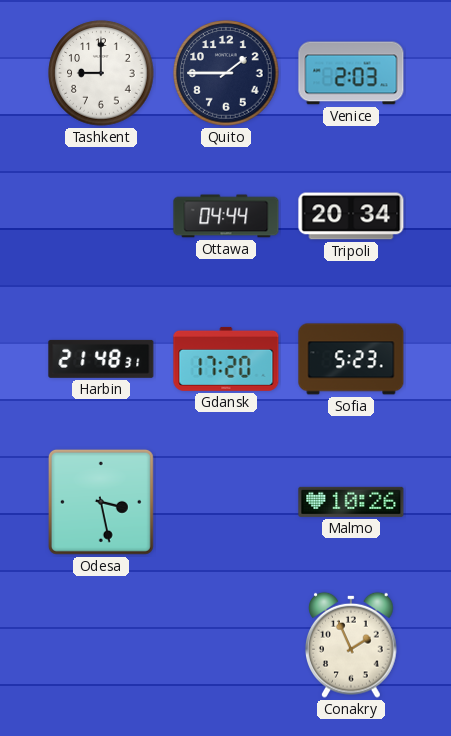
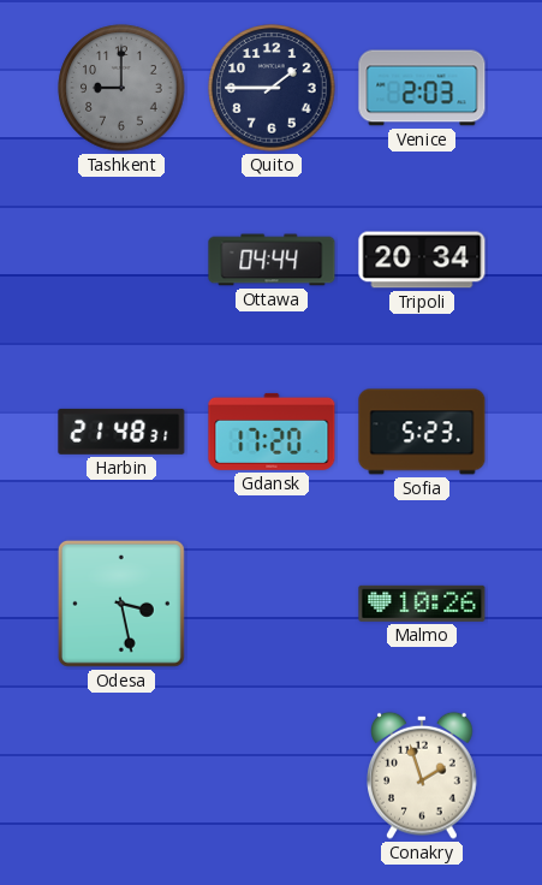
Tashkent dial: white -> grey (121, 88)
Conakry: 1:56 -> 1:57 (423, 776)
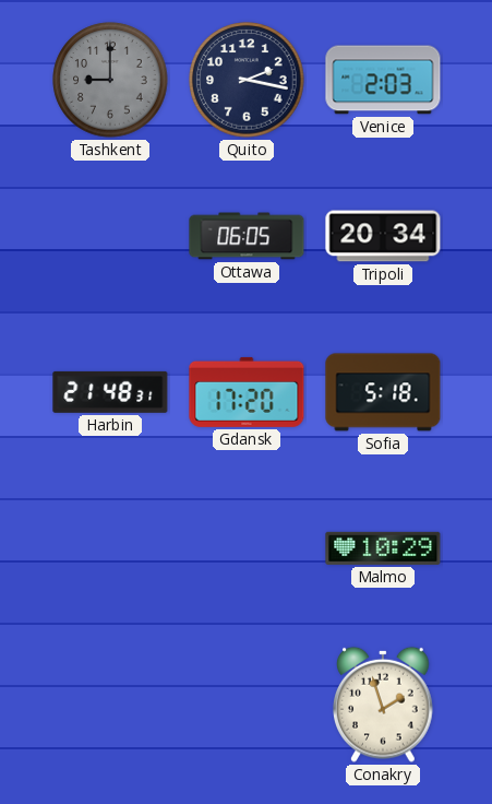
Quito: 1:45 -> 2:17 (247, 80)
Ottawa: 04:44 -> 06:05 (247, 236)
Sofia: 5:23 -> 5:18 (383, 392)
Odesa: 3:28 -> none (121, 604)
Malmo: 10:26 -> 10:29 (383, 548)
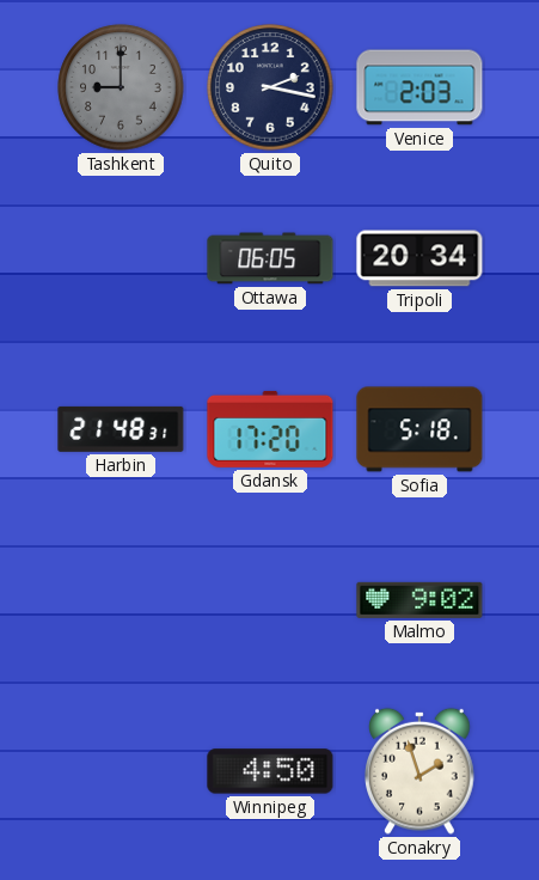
Malmo: 10:29 -> 9:02 (419, 600)
Winnipeg: none -> 4:50 (270, 771)
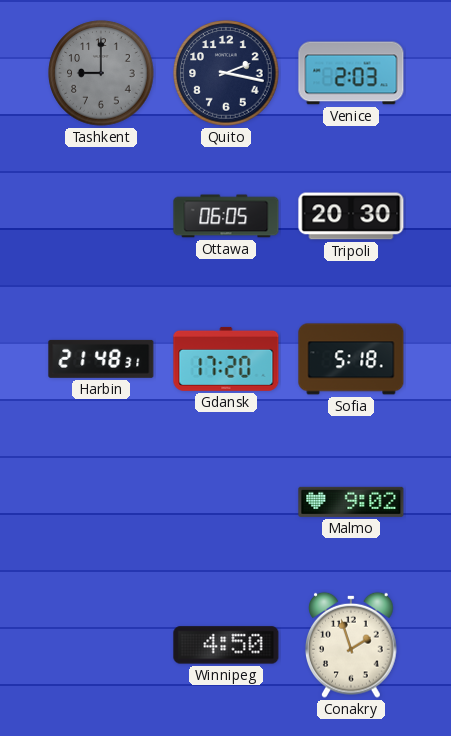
Tripoli: 20:34 -> 20:30 (351, 216)
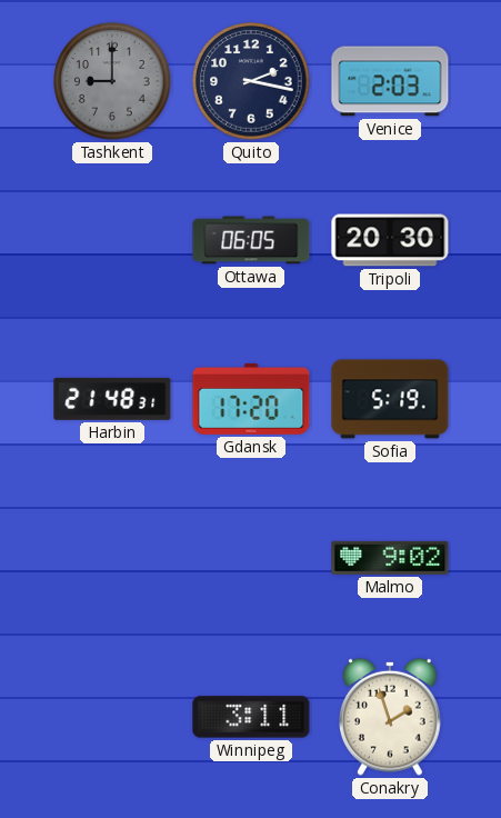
Sofia: 5:18 -> 5:19 (390, 399)
Winnipeg: 4:50 -> 3:11 (251, 717)
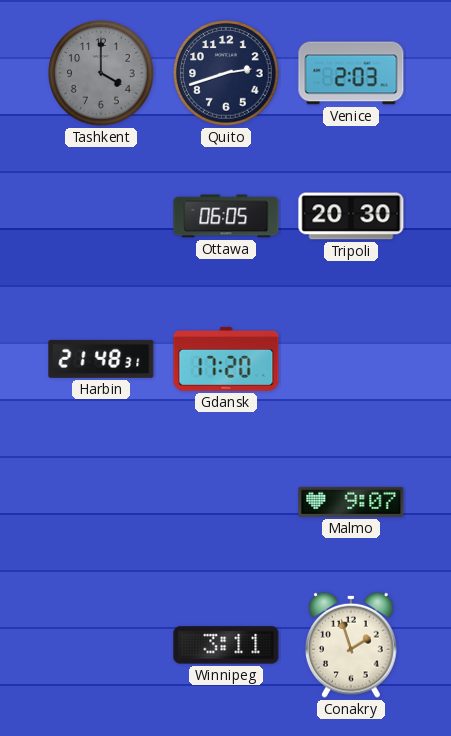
Tashkent: 9:00 -> 4:00 (101, 73)
Quito: 2:17 -> 2:42 (226, 73)
Sofia: 5:19 -> none (390, 399)
Malmo: 9:02 -> 9:07 (351, 502)
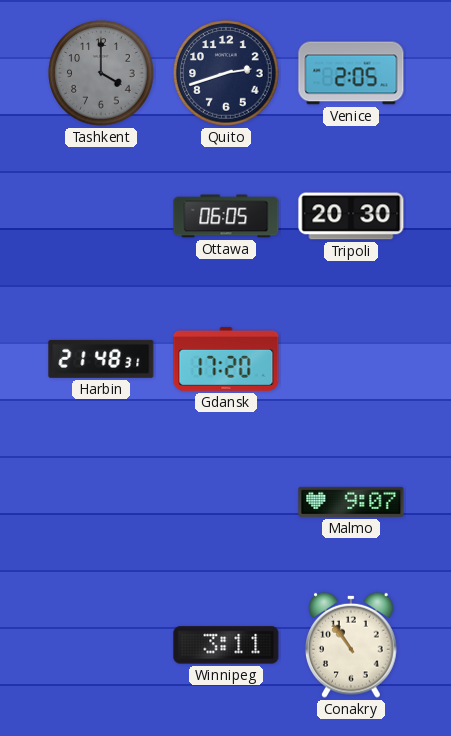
Venice: 2:03 -> 2:05 (351, 73)
Conakry: 1:57 -> 10:54 (352, 645)
